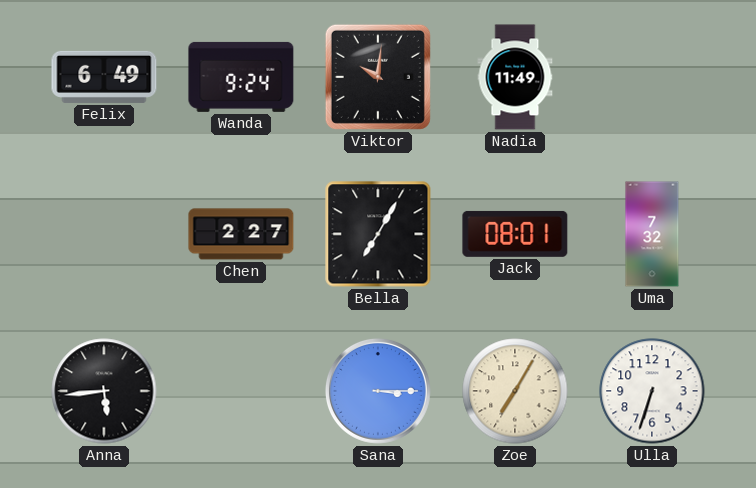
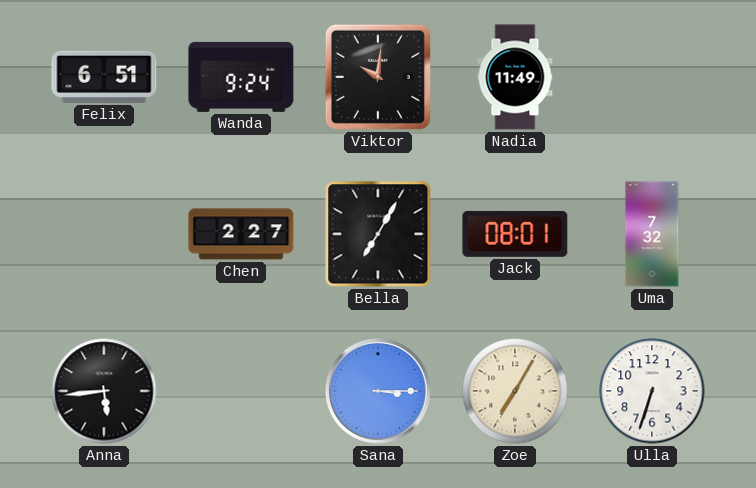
Felix: 6:49 -> 6:51 (104, 77)
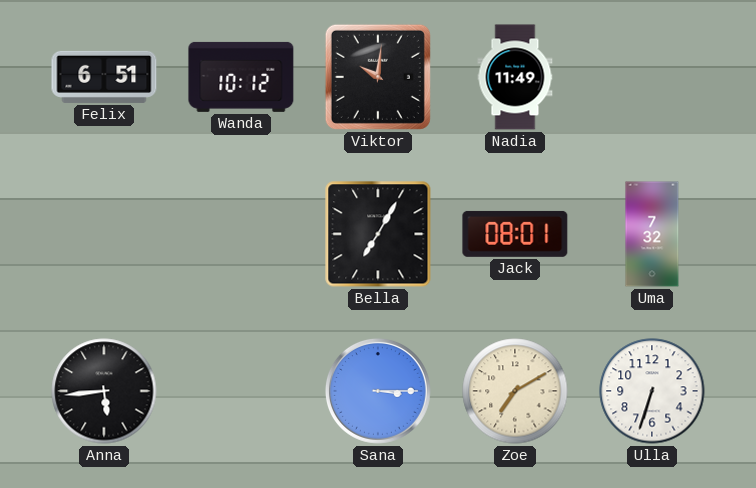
Wanda: 9:24 -> 10:12 (241, 77)
Chen: 2:27 -> none (241, 234)
Zoe: 7:05 -> 7:10 (515, 391)
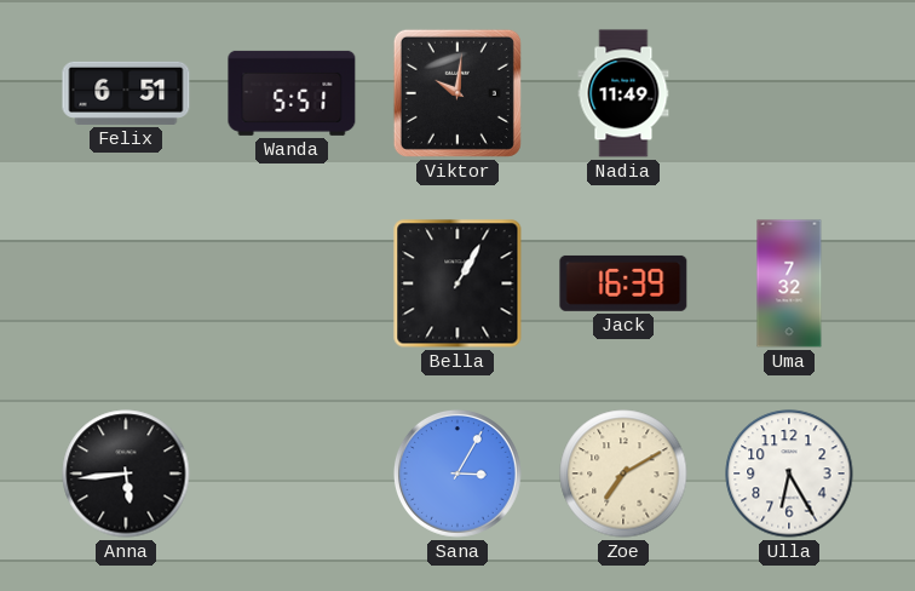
Wanda: 10:12 -> 5:51 (292, 93)
Bella: 7:05 -> 1:05 (457, 283)
Jack: 08:01 -> 16:39 (623, 283)
Sana: 3:15 -> 3:05 (457, 474)
Ulla: 6:33 -> 6:25 (789, 474)
